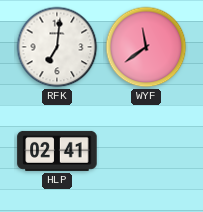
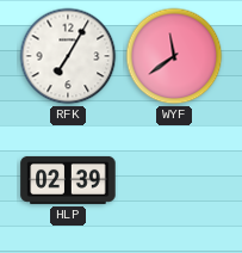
RFK: 7:01 -> 7:05 (68, 56)
HLP: 02:41 -> 02:39 (68, 180)
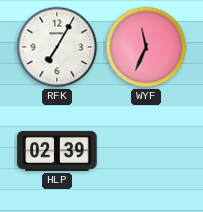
WYF: 11:39 -> 11:34 (146, 47)
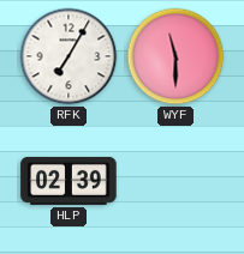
WYF: 11:34 -> 11:30 (175, 56)
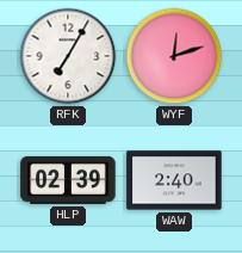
WYF: 11:30 -> 12:12 (174, 56)
WAW: none -> 2:40 (174, 180)
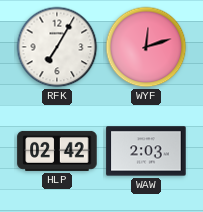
HLP: 02:39 -> 02:42 (57, 151)
WAW: 2:40 -> 2:03 (146, 151)
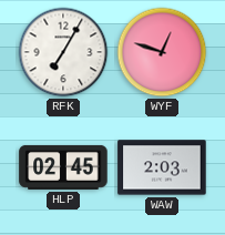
WYF: 12:12 -> 12:48 (162, 52)
HLP: 02:42 -> 02:45 (63, 167)
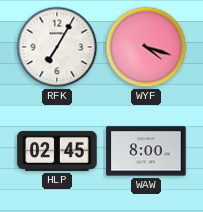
WYF: 12:48 -> 4:18 (146, 47)
WAW: 2:03 -> 8:00 (146, 151)
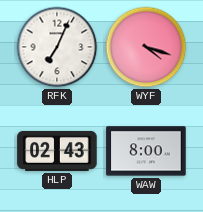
RFK: 7:05 -> 7:04 (57, 47)
HLP: 02:45 -> 02:43 (57, 151)
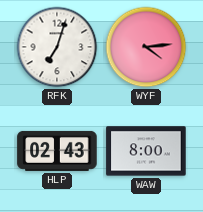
RFK: 7:04 -> 7:03 (57, 47)
WYF: 4:18 -> 4:14 (146, 47)
